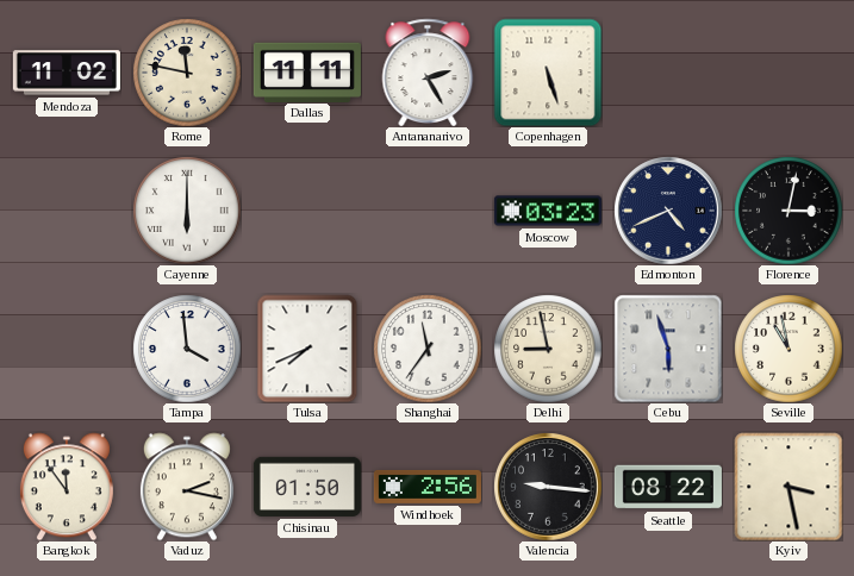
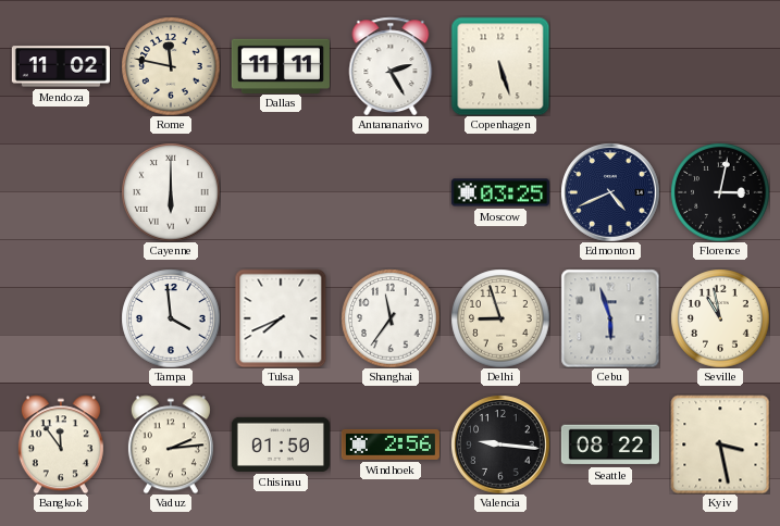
Moscow: 03:23 -> 03:25 (500, 192)
Delhi: 8:58 -> 8:57 (500, 318)
Vaduz: 2:17 -> 2:14 (171, 444)
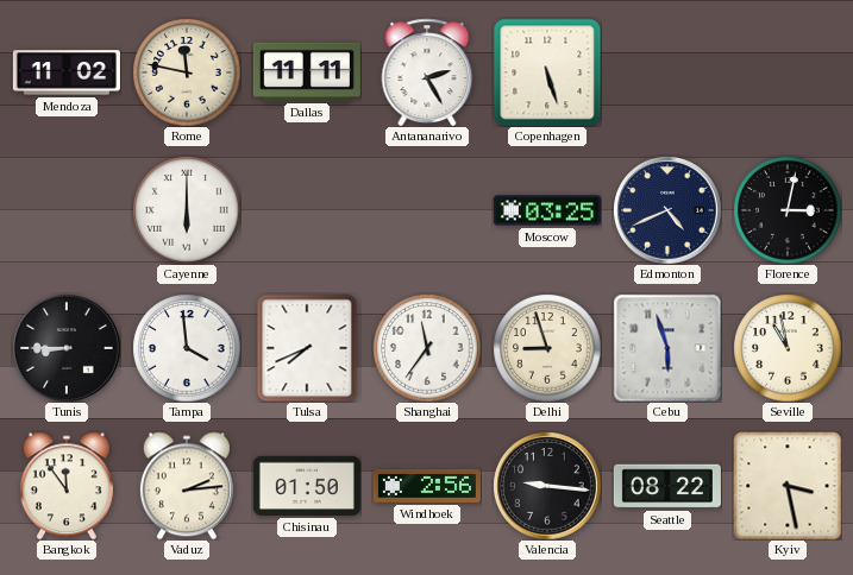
Tunis: none -> 8:45 (67, 348)
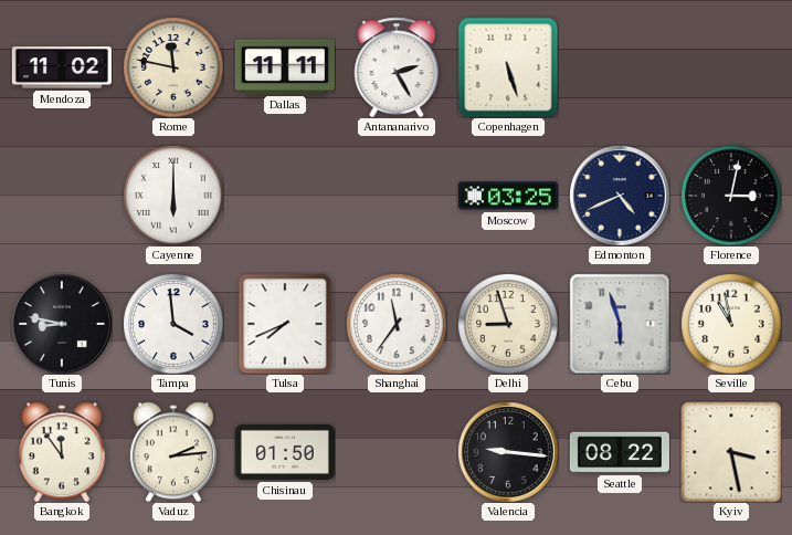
Tunis: 8:45 -> 8:47 (62, 324)
Windhoek: 2:56 -> none (427, 486)
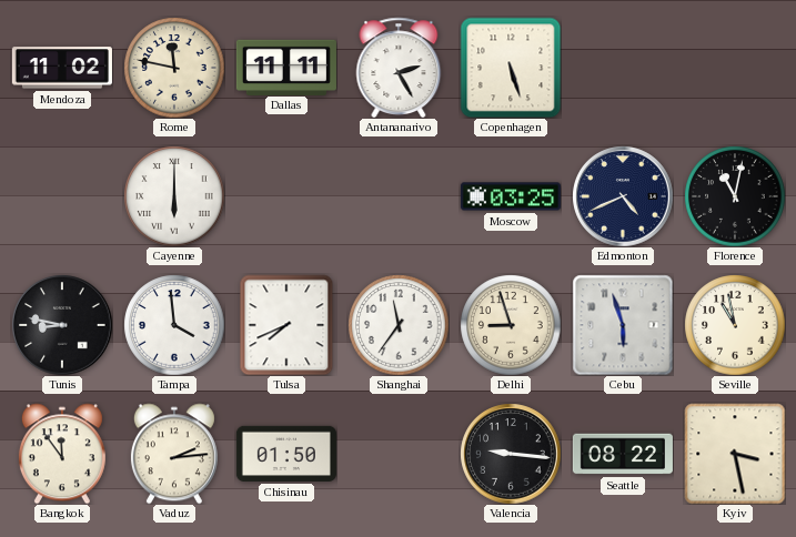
Florence: 3:02 -> 11:02 (735, 196)
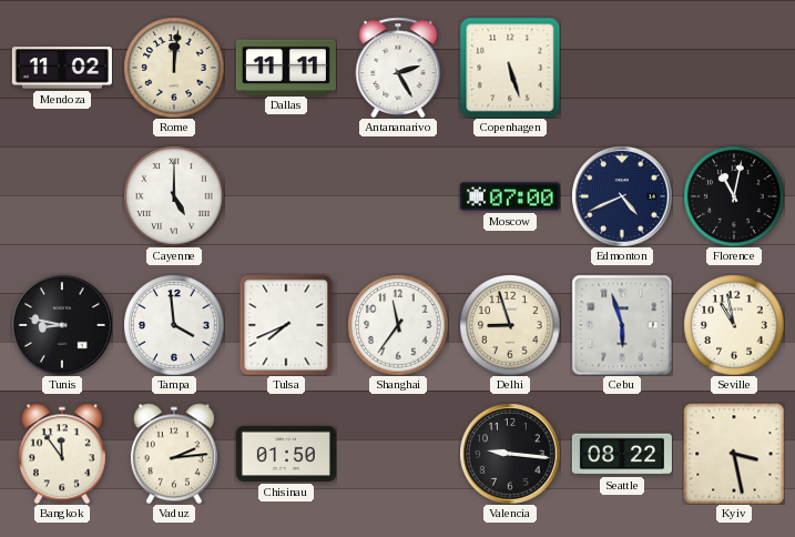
Rome: 11:47 -> 12:01 (174, 68)
Cayenne: 6:00 -> 5:00 (174, 196)
Moscow: 03:25 -> 07:00 (510, 196)
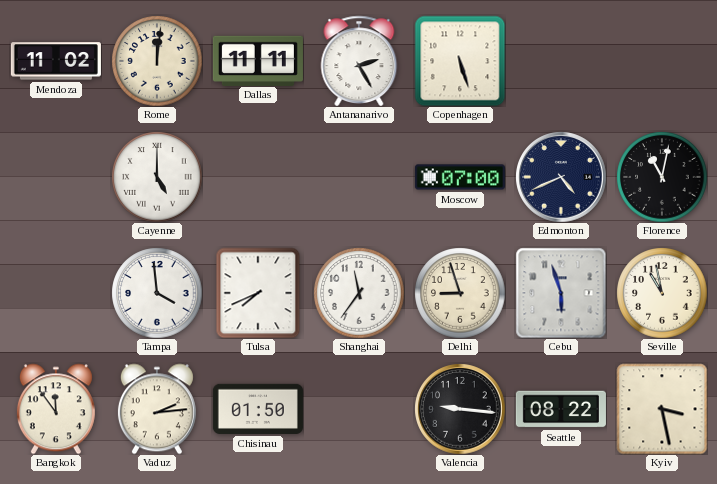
Tunis: 8:47 -> none (62, 325)
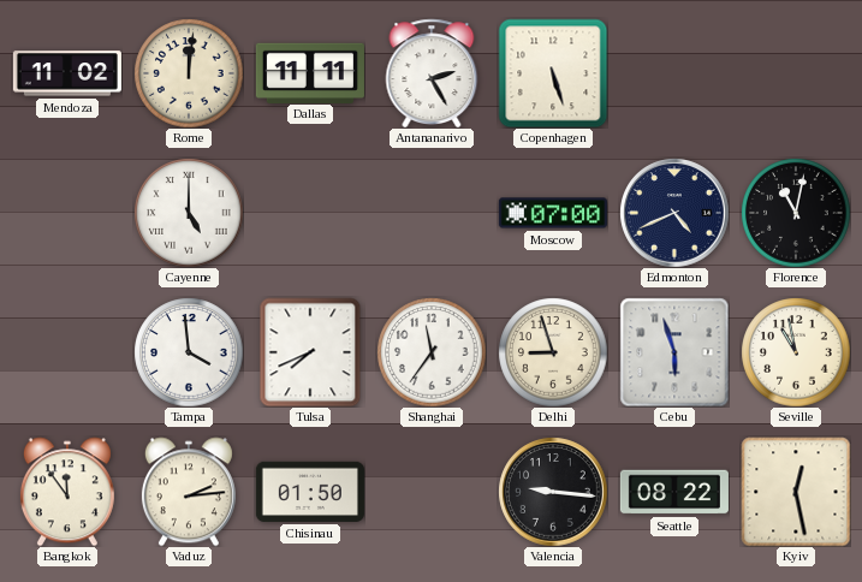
Kyiv: 3:28 -> 12:28 (796, 492)
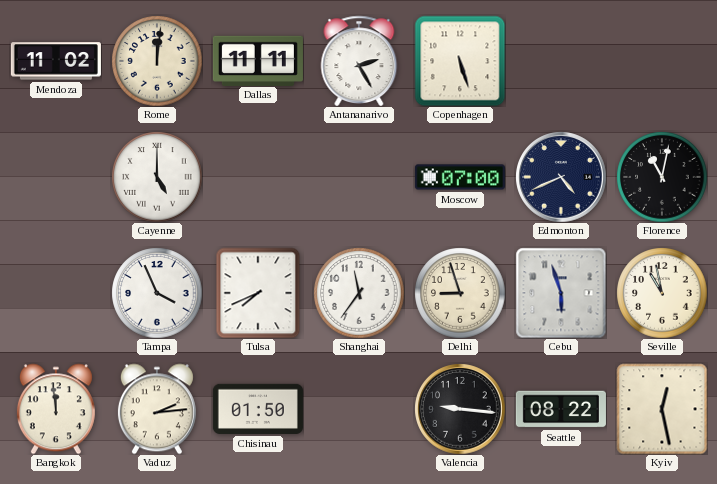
Tampa: 3:59 -> 3:56 (157, 293)
Bangkok: 11:54 -> 11:59 (56, 409)
